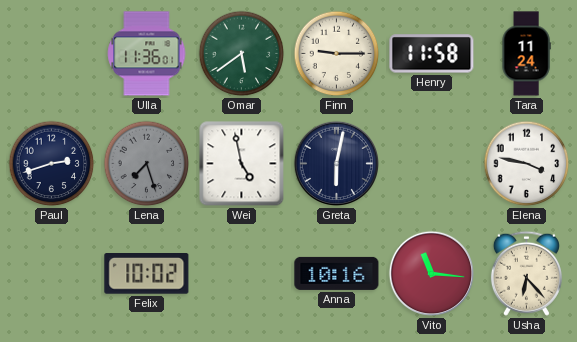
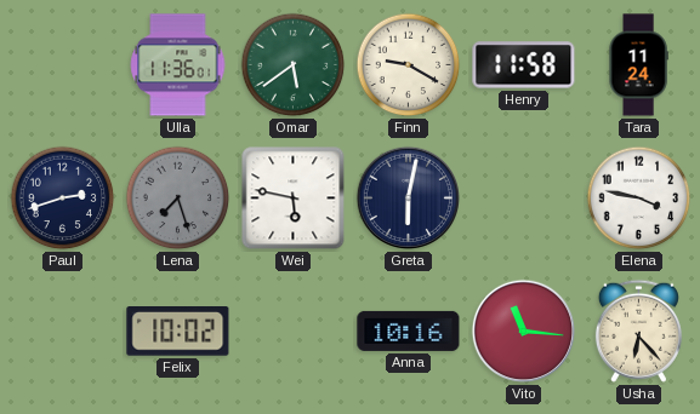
Finn: 9:15 -> 9:20 (409, 65)
Wei: 4:58 -> 5:47 (294, 199)
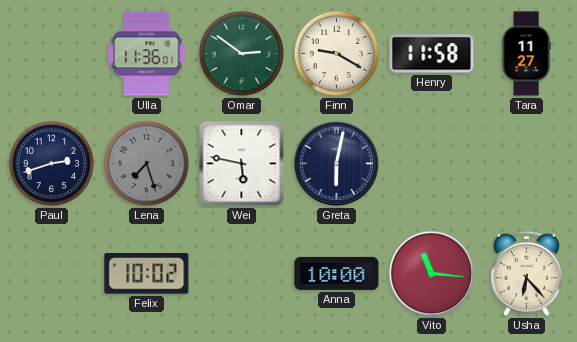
Omar: 5:39 -> 2:51 (242, 54)
Tara: 11:24 -> 11:27 (526, 54)
Elena: 3:47 -> none (639, 199)
Anna: 10:16 -> 10:00 (337, 273)
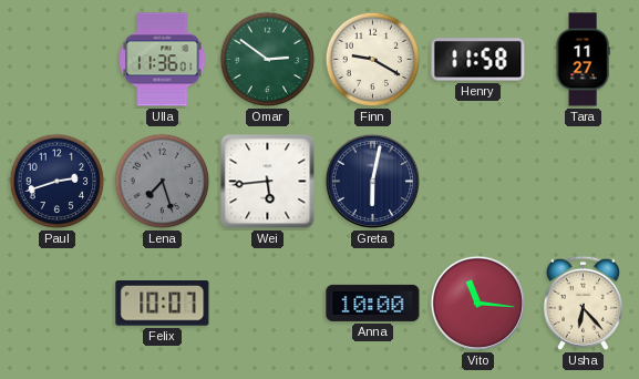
Wei: 5:47 -> 5:44 (268, 182)
Felix: 10:02 -> 10:07 (163, 304)
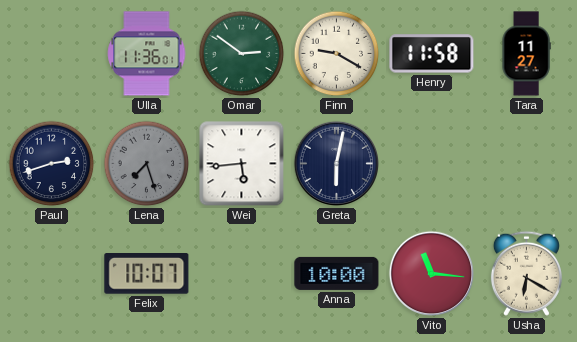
Usha: 6:23 -> 6:20 (526, 273)
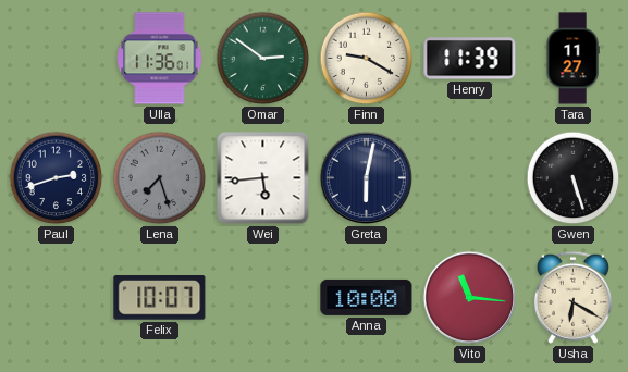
Henry: 11:58 -> 11:39 (470, 59)
Gwen: none -> 5:27 (574, 178)
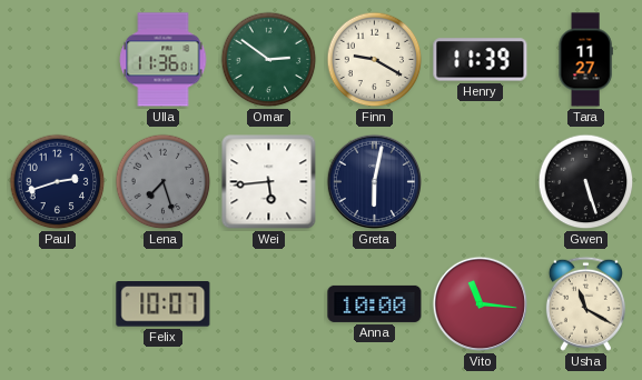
Usha: 6:20 -> 11:20 (585, 303)
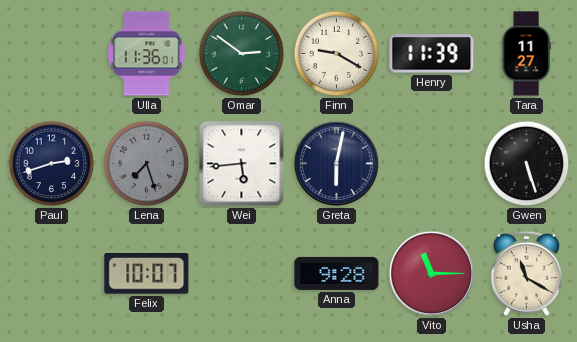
Anna: 10:00 -> 9:28 (337, 273)
Vito: 11:16 -> 11:15 (432, 274)
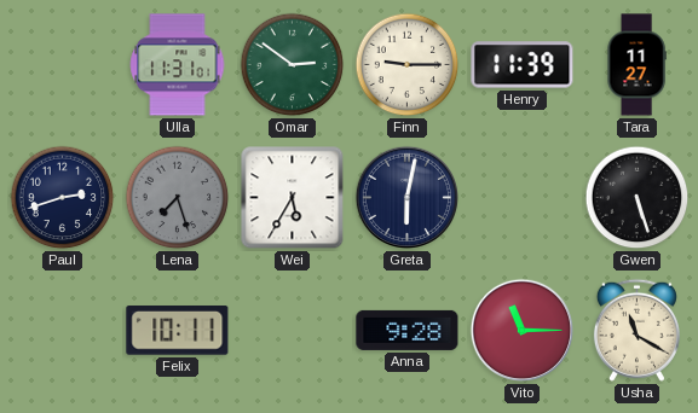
Ulla: 11:36 -> 11:31 (178, 65)
Finn: 9:20 -> 9:15 (408, 65)
Wei: 5:44 -> 5:35 (293, 198)
Felix: 10:07 -> 10:11 (178, 331)
